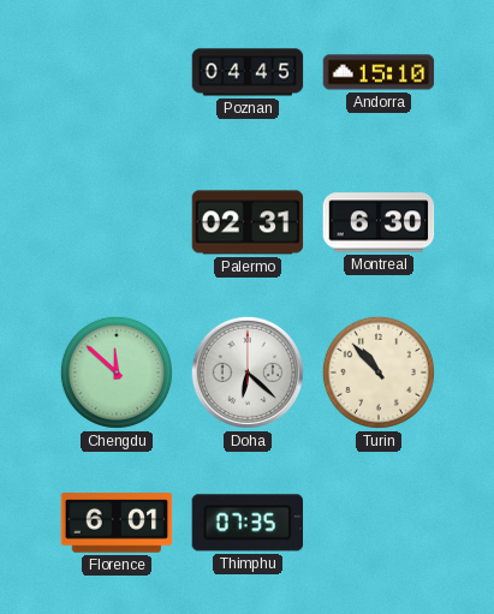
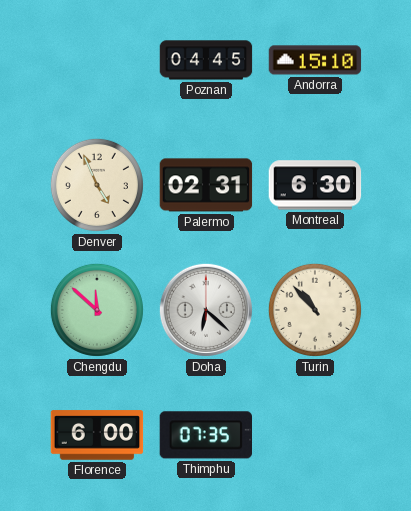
Denver: none -> 4:56 (97, 185)
Florence: 6:01 -> 6:00 (97, 435)
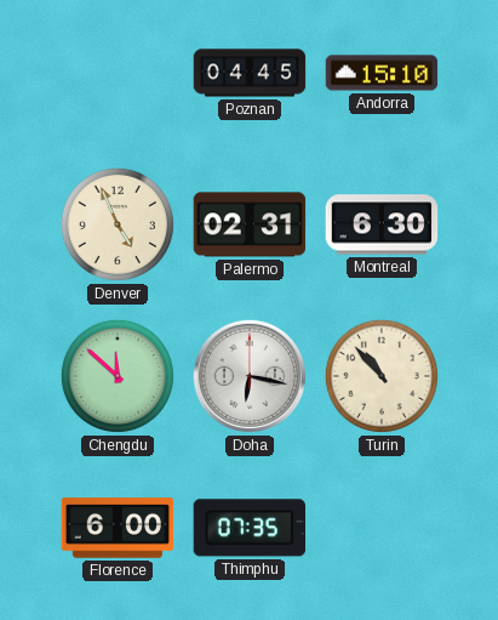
Doha: 6:22 -> 6:17 (250, 376)
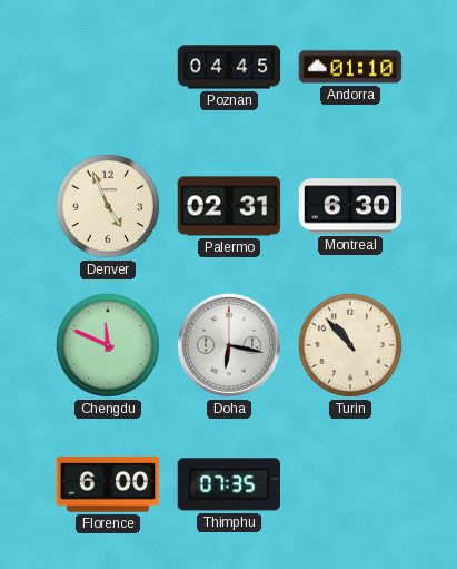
Andorra: 15:10 -> 01:10 (350, 67)
Chengdu: 11:52 -> 11:49 (108, 345)
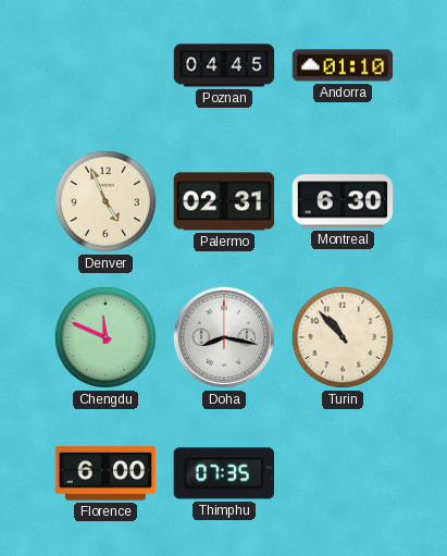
Doha: 6:17 -> 8:17 (224, 337)
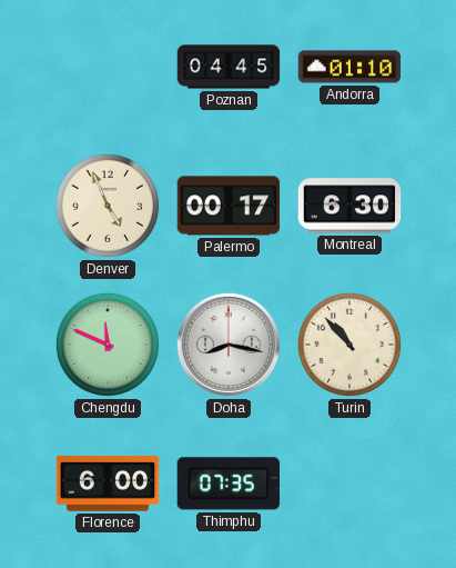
Palermo: 02:31 -> 00:17 (229, 206)
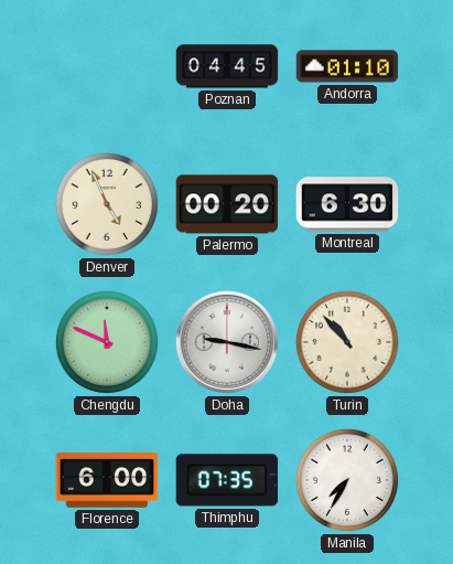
Palermo: 00:17 -> 00:20 (227, 204)
Doha: 8:17 -> 9:17 (227, 342)
Manila: none -> 7:35 (347, 480)
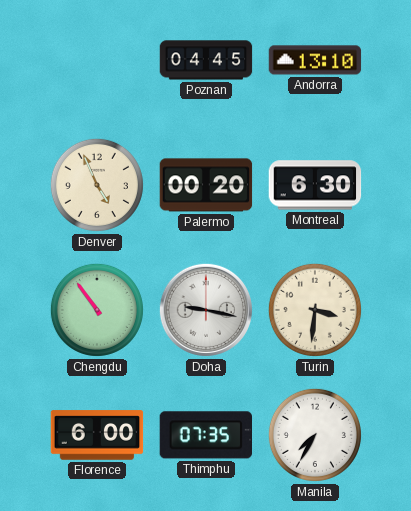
Andorra: 01:10 -> 13:10 (315, 60)
Chengdu: 11:49 -> 10:54 (97, 310)
Turin: 10:53 -> 3:31 (315, 310)
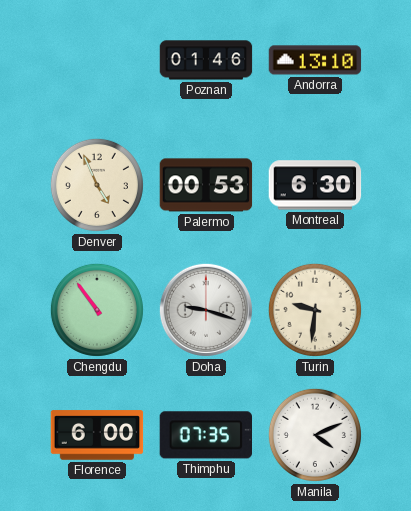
Poznan: 04:45 -> 01:46 (206, 60)
Palermo: 00:20 -> 00:53 (206, 185)
Doha: 9:17 -> 9:18 (206, 310)
Turin: 3:31 -> 9:31 (315, 310)
Manila: 7:35 -> 4:11 (315, 435)
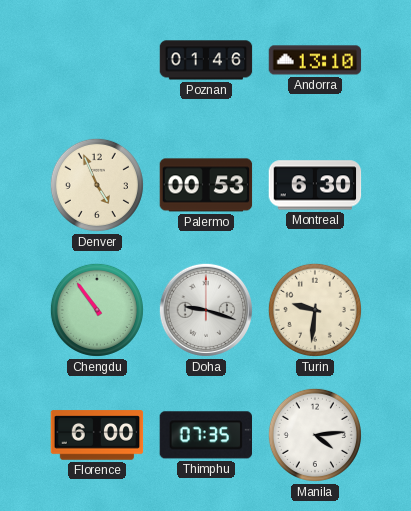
Manila: 4:11 -> 4:14 (315, 435)
